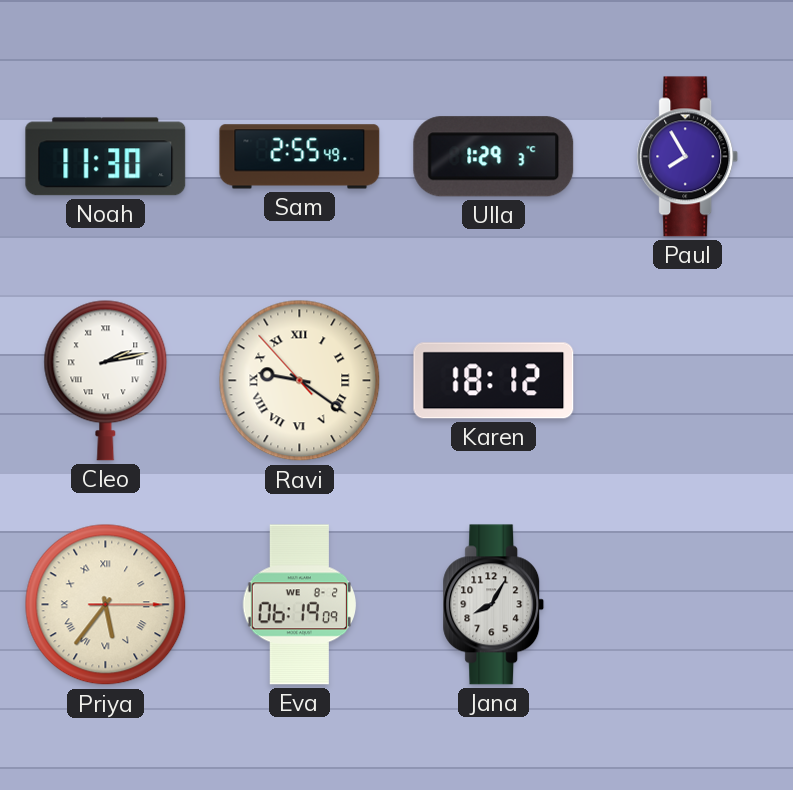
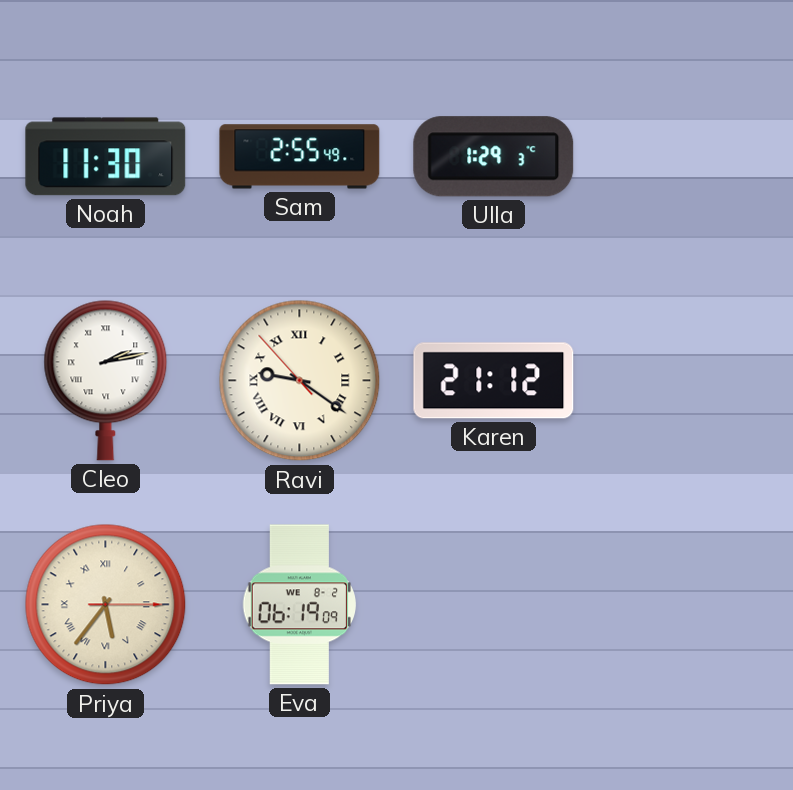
Paul: 7:55 -> none (688, 157)
Karen: 18:12 -> 21:12 (494, 381)
Jana: 8:05 -> none (494, 605)
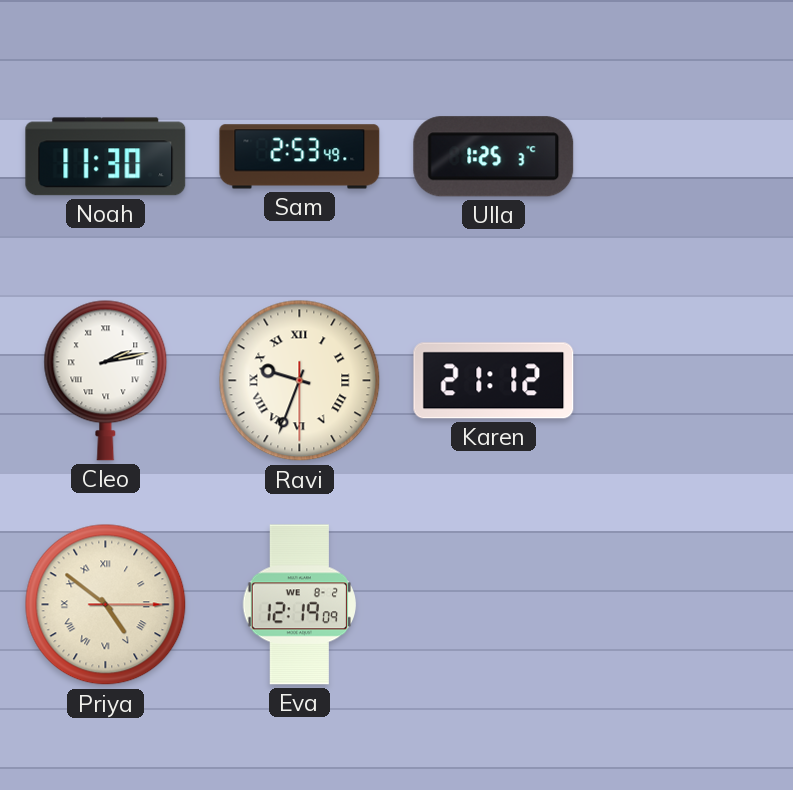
Sam: 2:55 -> 2:53 (300, 157)
Ulla: 1:29 -> 1:25 (494, 157)
Ravi: 9:20 -> 9:33 (300, 381)
Priya: 5:36 -> 4:51 (106, 605)
Eva: 06:19 -> 12:19 (300, 605)
